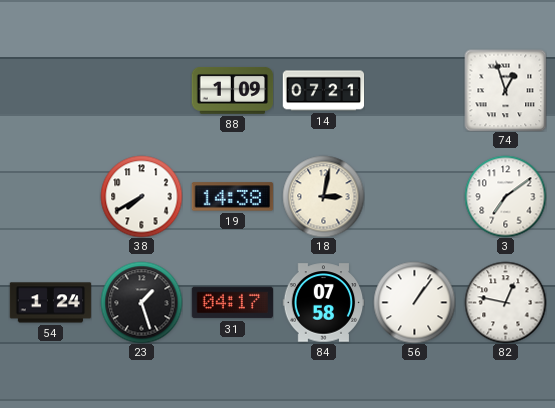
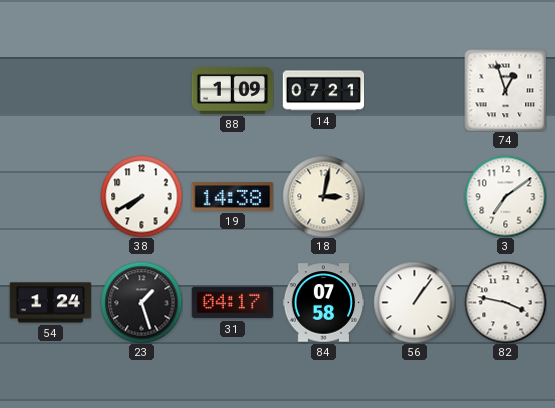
82: 12:47 -> 3:47 (505, 302)
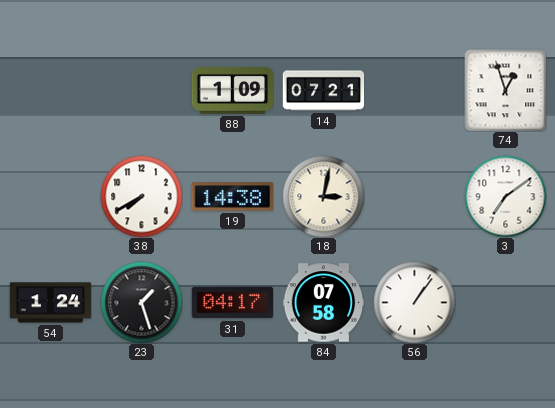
82: 3:47 -> none (505, 302)
